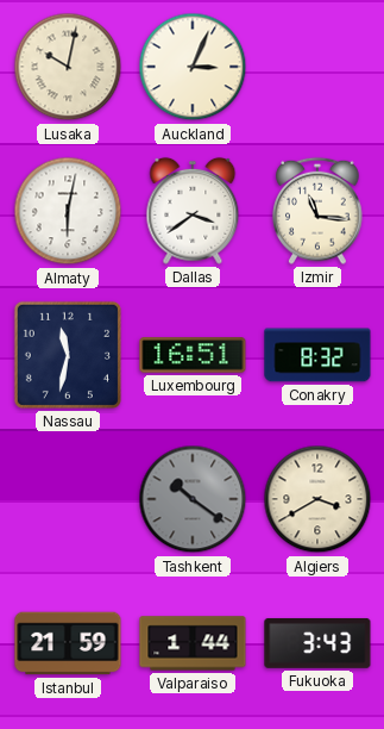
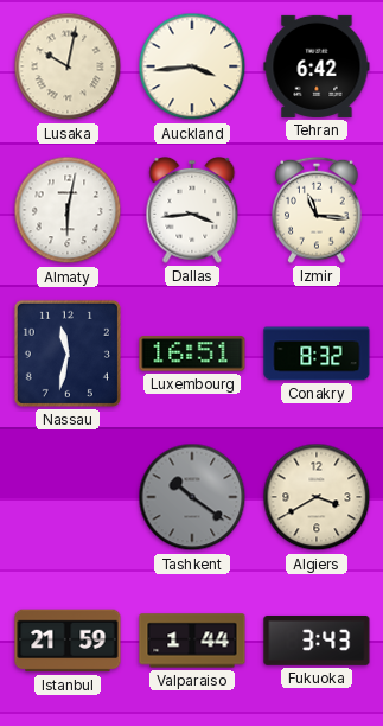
Auckland: 3:04 -> 3:44 (192, 66)
Tehran: none -> 6:42 (317, 66)
Dallas: 3:39 -> 3:44 (192, 210)
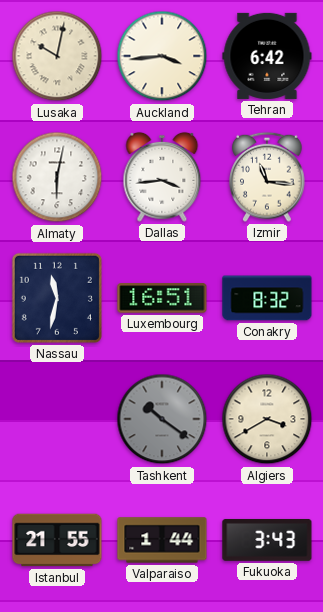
Istanbul: 21:59 -> 21:55 (57, 540)
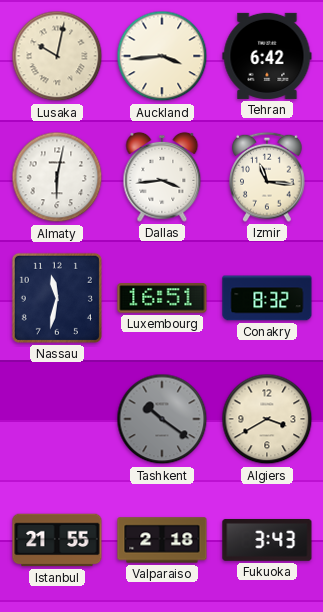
Valparaiso: 1:44 -> 2:18 (162, 540)
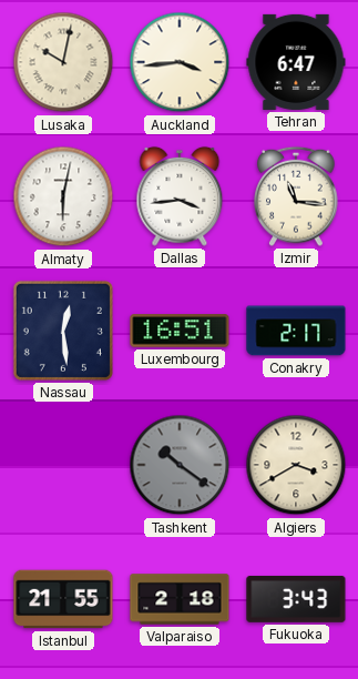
Tehran: 6:42 -> 6:47 (296, 62)
Nassau: 11:32 -> 12:29 (63, 331)
Conakry: 8:32 -> 2:17 (296, 331)
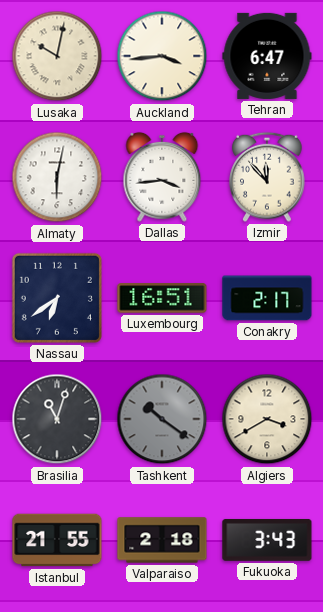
Izmir: 11:16 -> 11:53 (267, 177)
Nassau: 12:29 -> 6:39 (57, 298)
Brasilia: none -> 11:03 (57, 419)
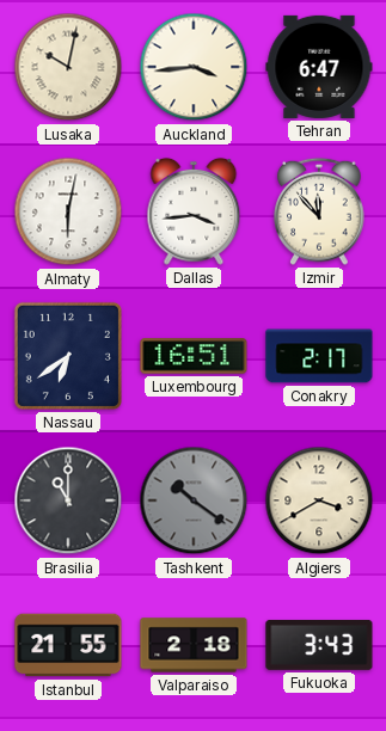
Brasilia: 11:03 -> 11:00 (68, 500)
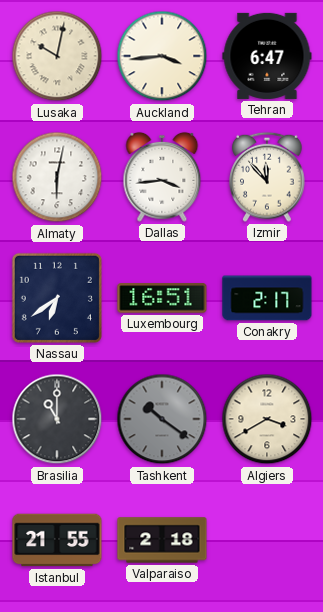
Fukuoka: 3:43 -> none (319, 645)
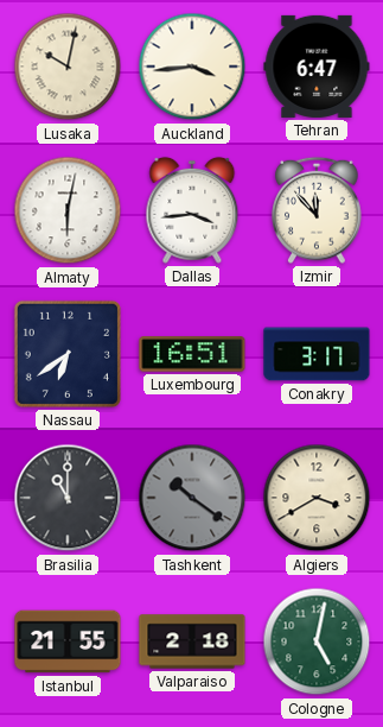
Conakry: 2:17 -> 3:17 (317, 354)
Cologne: none -> 5:02 (317, 641)
